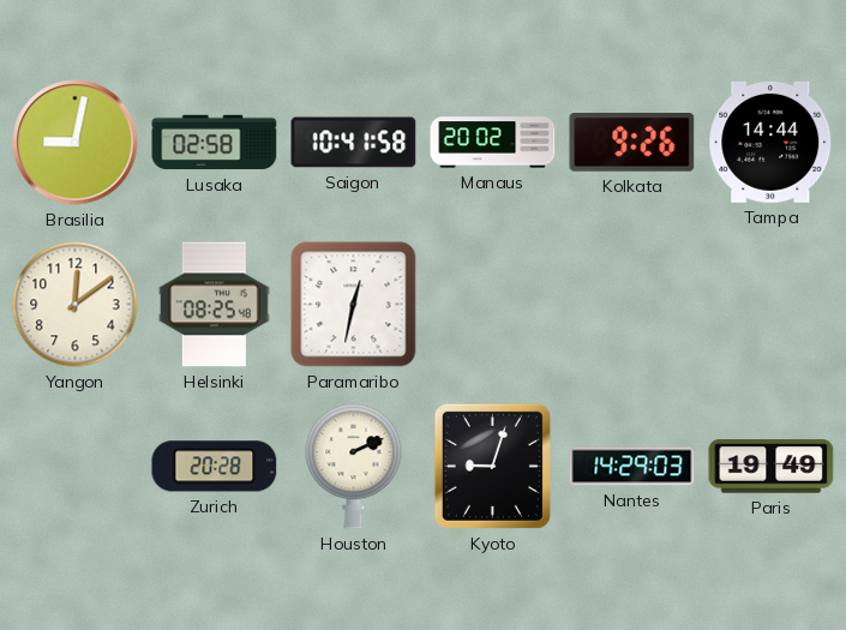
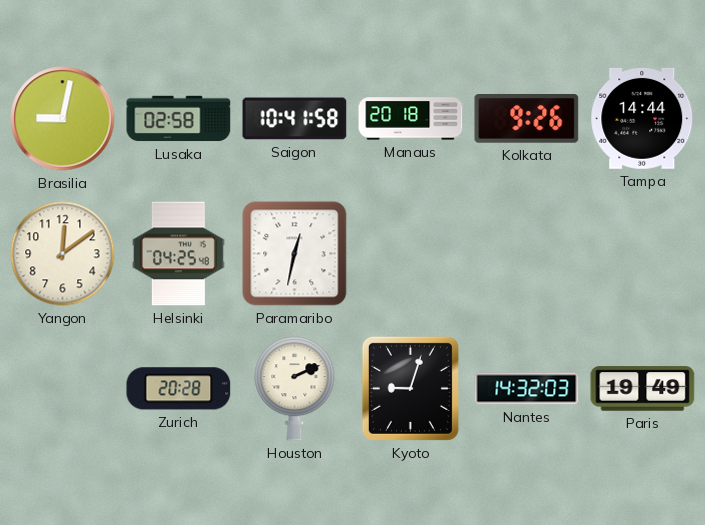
Manaus: 20:02 -> 20:18 (411, 119)
Helsinki: 08:25 -> 04:25 (179, 254)
Nantes: 14:29 -> 14:32 (527, 389)
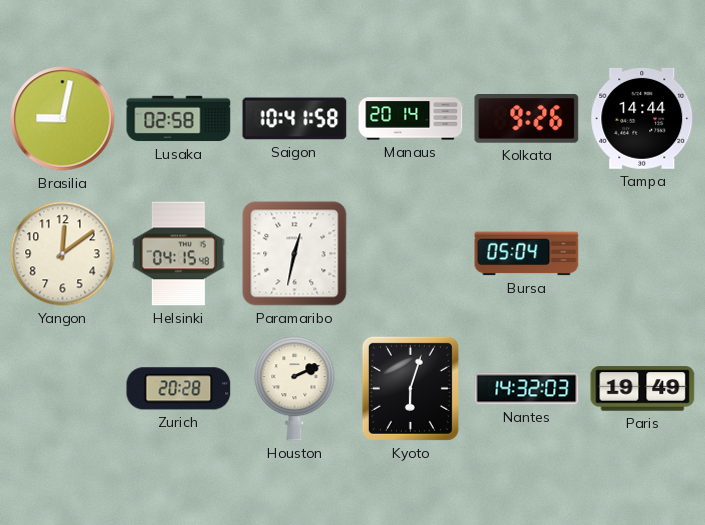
Manaus: 20:18 -> 20:14 (411, 119)
Helsinki: 04:25 -> 04:15 (179, 254)
Bursa: none -> 05:04 (527, 254)
Kyoto: 9:03 -> 6:03 (410, 388)
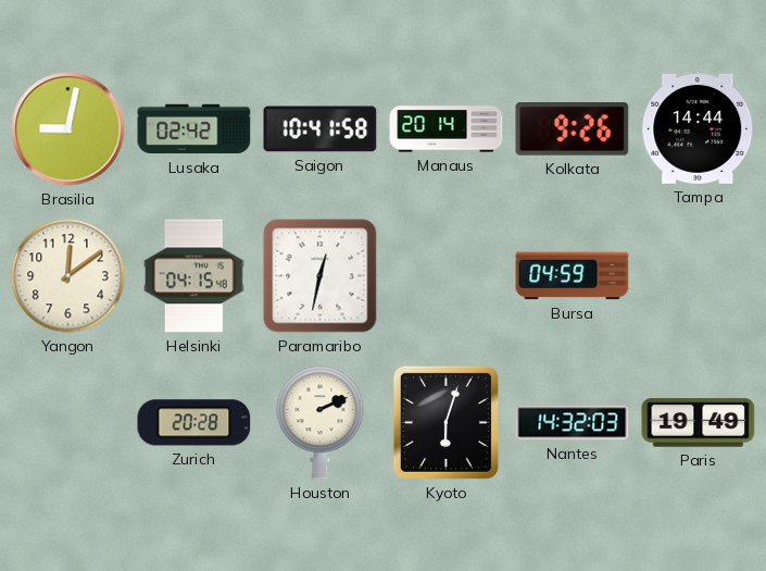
Lusaka: 02:58 -> 02:42 (194, 129)
Bursa: 05:04 -> 04:59 (573, 276)
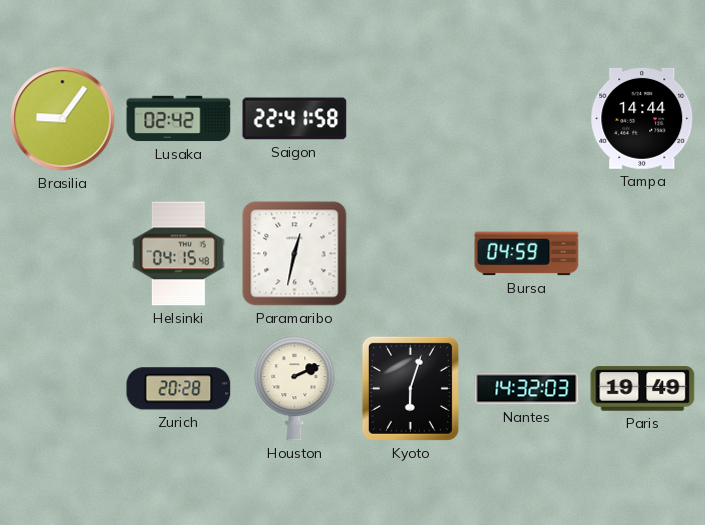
Brasilia: 9:02 -> 9:06 (63, 119)
Saigon: 10:41 -> 22:41 (295, 119)
Manaus: 20:14 -> none (447, 129)
Kolkata: 9:26 -> none (573, 129)
Yangon: 12:09 -> none (68, 276)
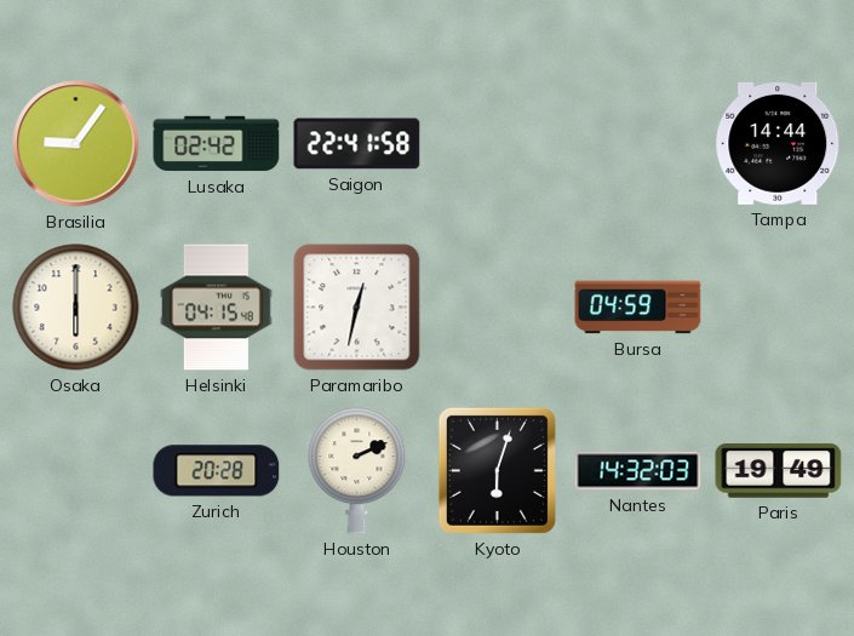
Osaka: none -> 6:00 (76, 308)
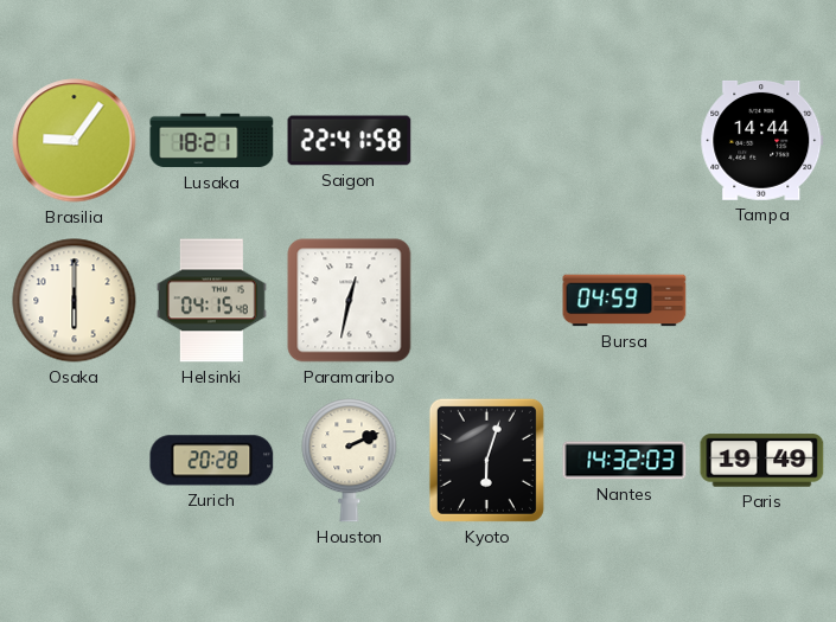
Lusaka: 02:42 -> 18:21 (212, 141)
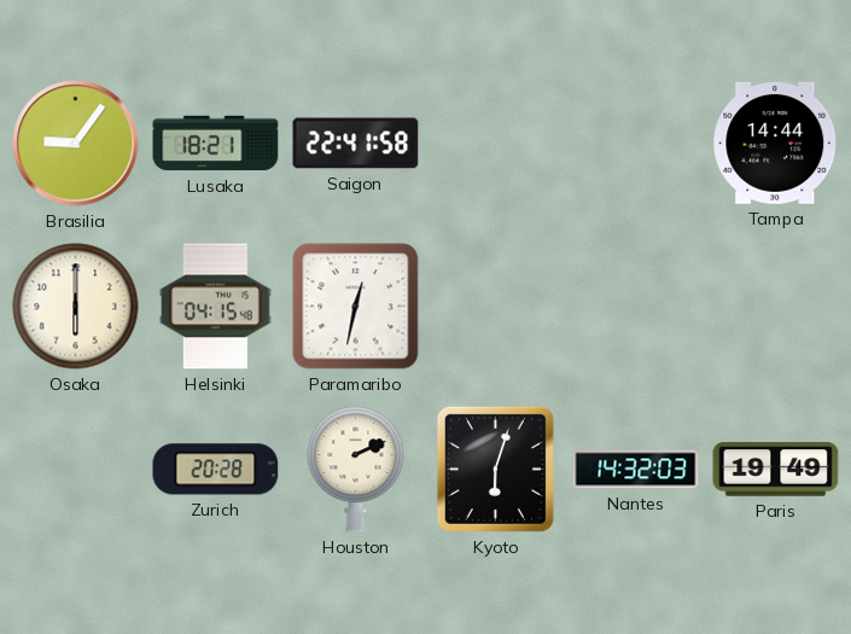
Bursa: 04:59 -> none (625, 301)
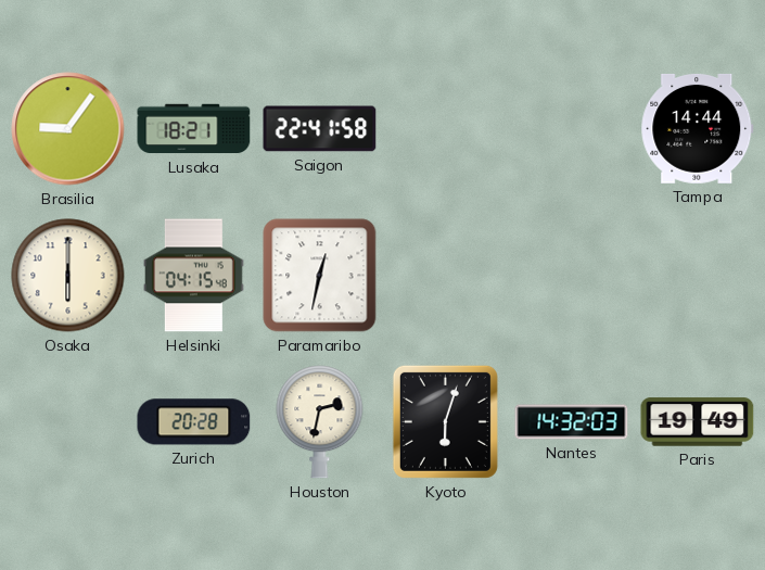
Houston: 2:11 -> 2:32 (320, 422)
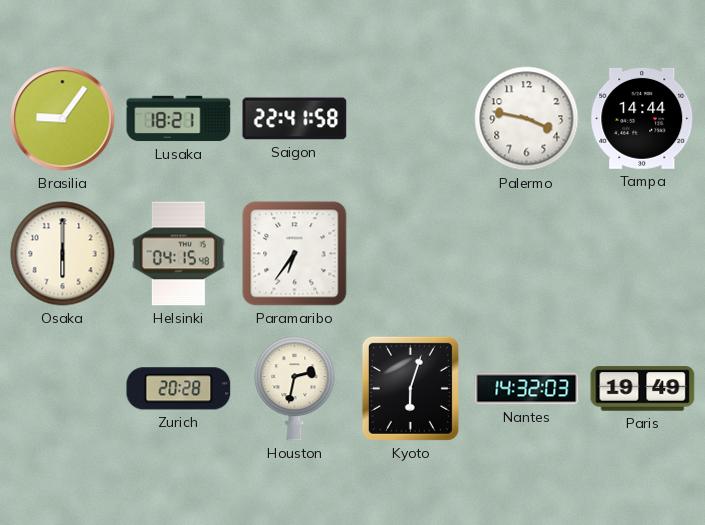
Palermo: none -> 3:47 (527, 119)
Paramaribo: 12:32 -> 6:36 (295, 254)
